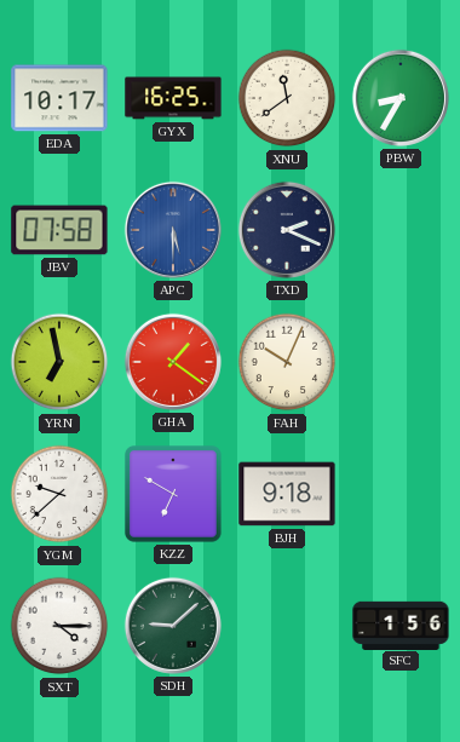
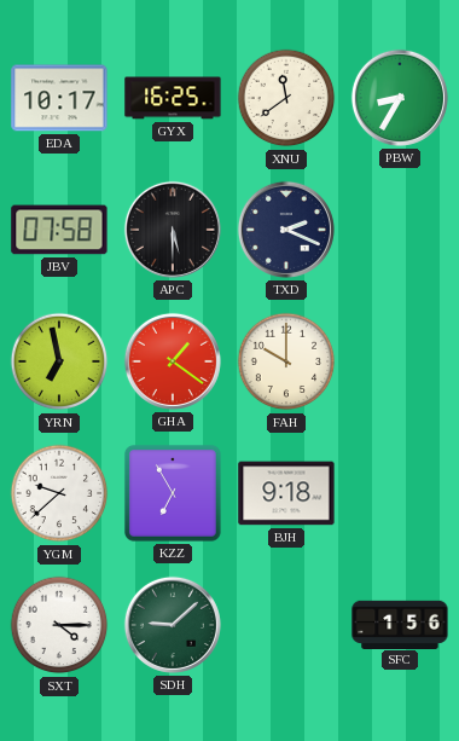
APC dial: blue -> black (173, 230)
FAH: 10:04 -> 10:00 (286, 361)
KZZ: 6:50 -> 6:55 (173, 493)
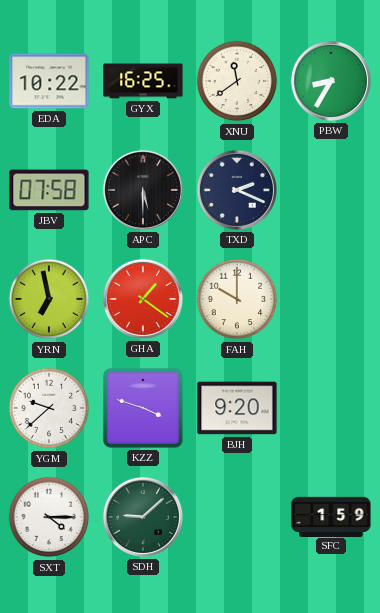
EDA: 10:17 -> 10:22 (49, 81)
KZZ: 6:55 -> 3:48 (143, 408)
BJH: 9:18 -> 9:20 (237, 408)
SFC: 1:56 -> 1:59 (331, 516)
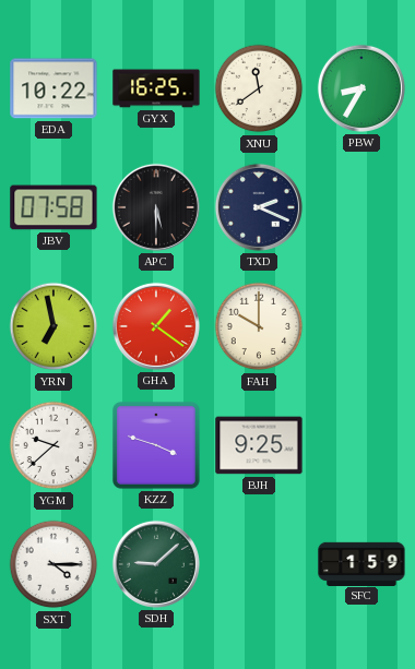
BJH: 9:20 -> 9:25 (259, 445)
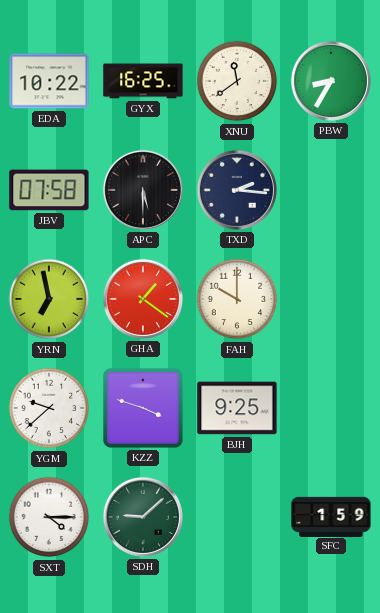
TXD: 2:19 -> 2:16 (237, 190)
